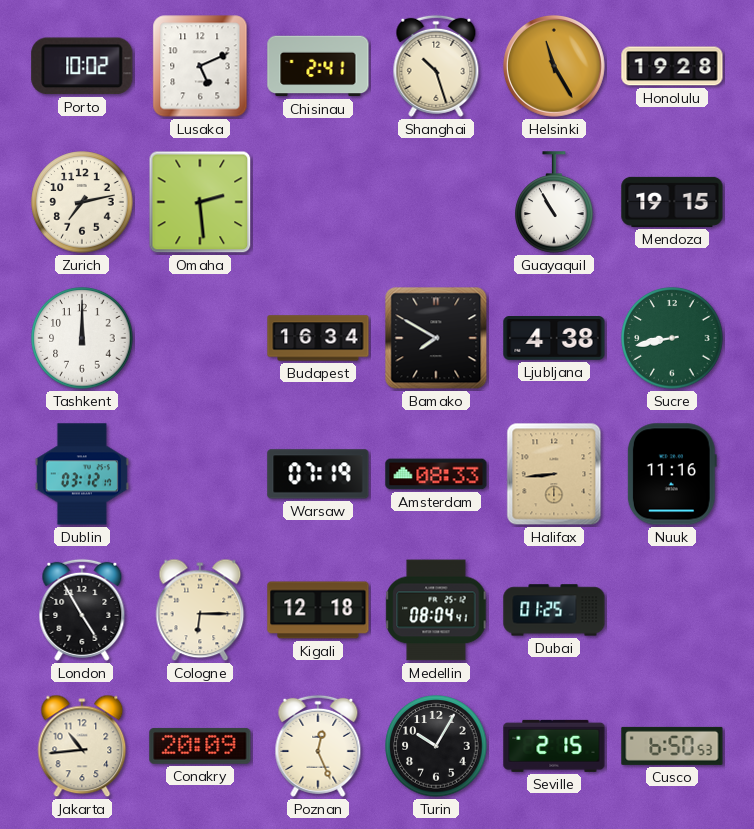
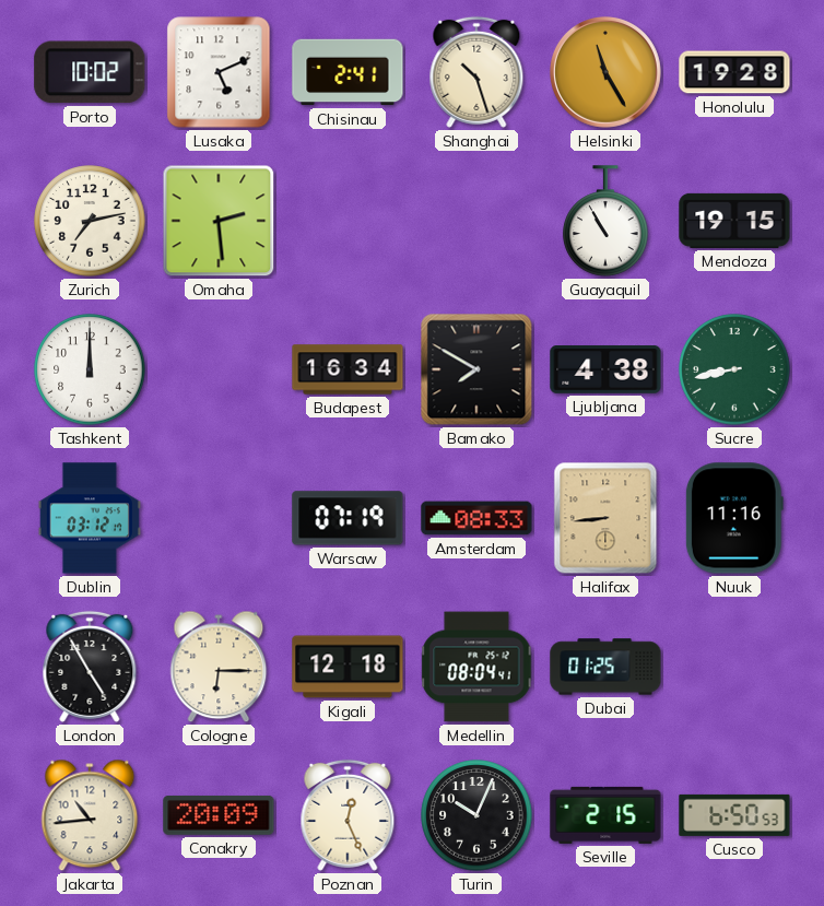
Turin: 10:05 -> 10:04 (476, 815)
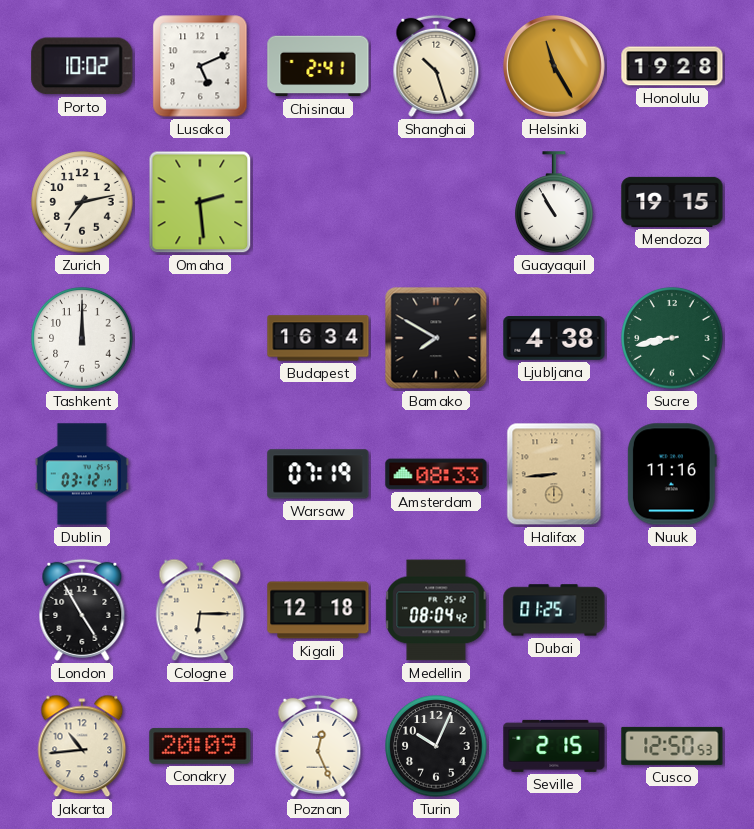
Medellin: 08:04:41 -> 08:04:42 (436, 610)
Cusco: 6:50 -> 12:50 (672, 746)
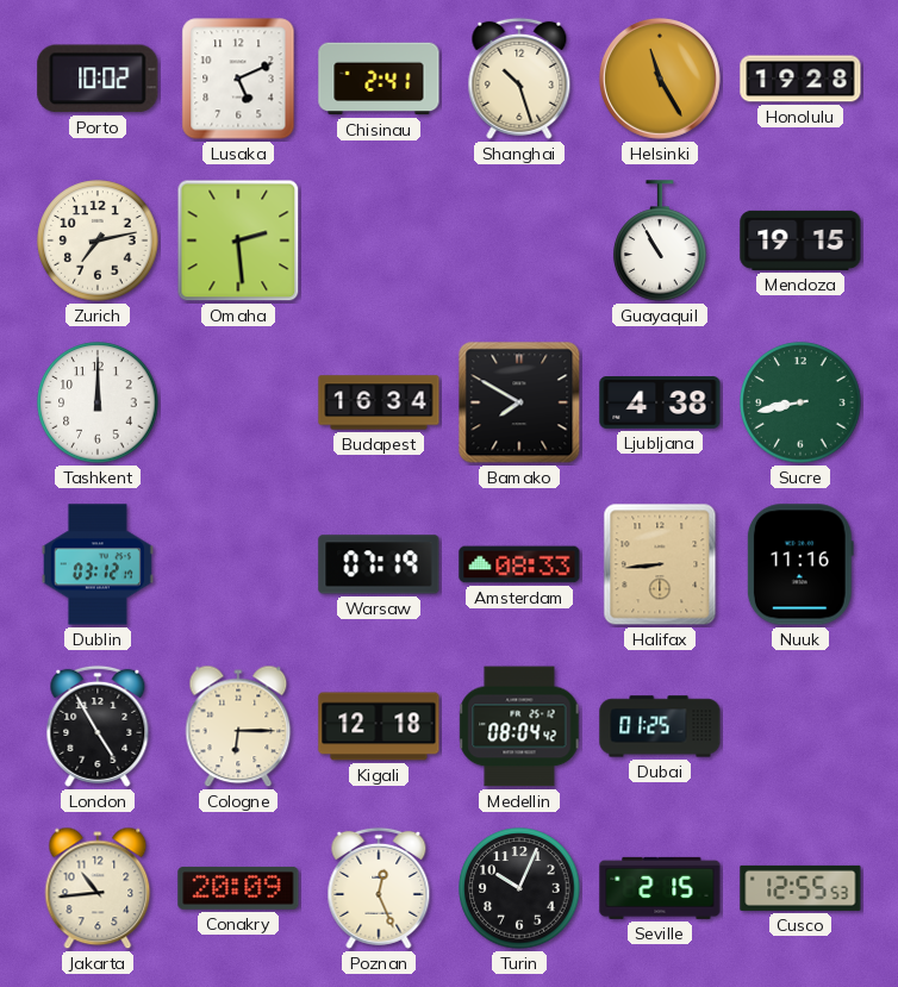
Cusco: 12:50 -> 12:55 (800, 888)
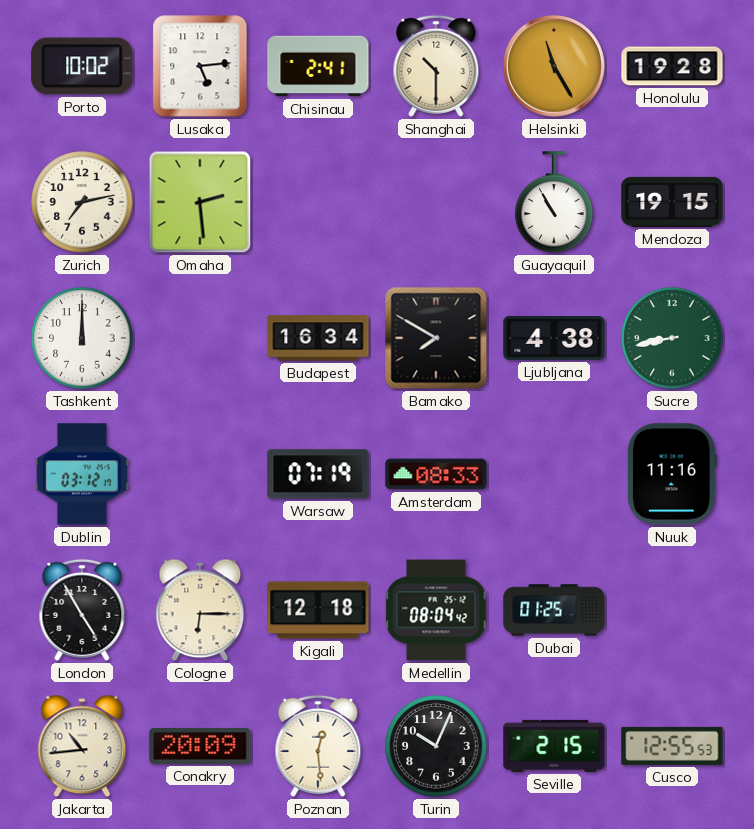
Lusaka: 5:11 -> 5:14 (200, 66)
Shanghai: 10:27 -> 10:30 (436, 66)
Halifax: 8:44 -> none (660, 564)
Poznan: 12:26 -> 12:29 (318, 746)
